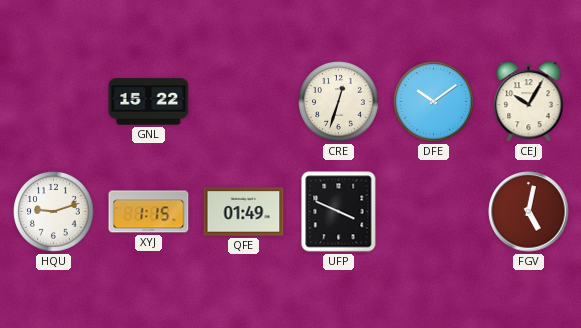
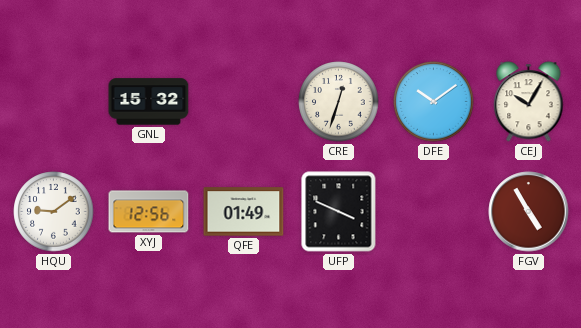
GNL: 15:22 -> 15:32 (149, 102)
HQU: 9:12 -> 9:09 (54, 212)
XYJ: 1:15 -> 12:56 (149, 212)
FGV: 5:02 -> 4:55 (529, 212)
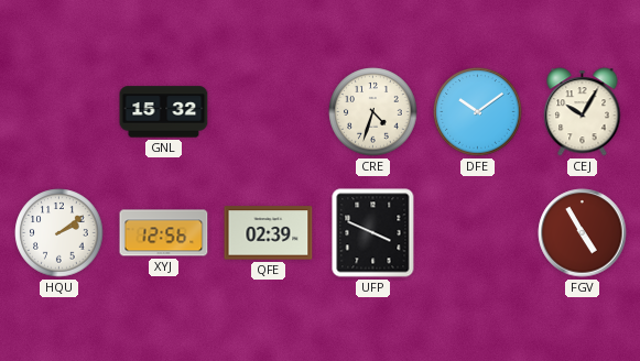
CRE: 12:33 -> 4:33 (373, 112)
HQU: 9:09 -> 2:09 (59, 233)
QFE: 01:49 -> 02:39 (269, 233)
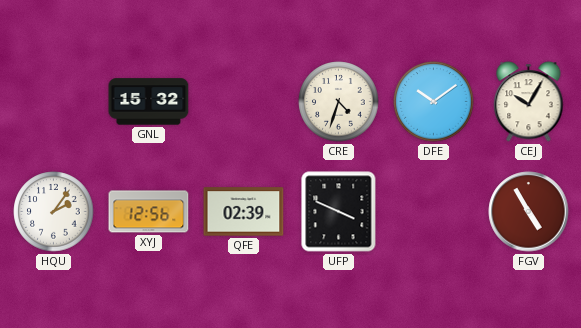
HQU: 2:09 -> 2:06 (54, 212)
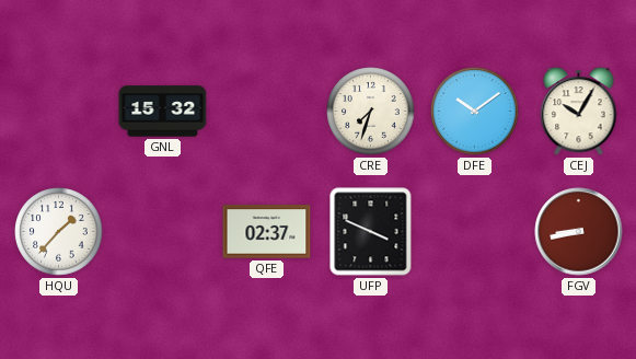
CRE: 4:33 -> 7:33 (371, 112)
HQU: 2:06 -> 1:37 (59, 232)
XYJ: 12:56 -> none (149, 212)
QFE: 02:39 -> 02:37 (267, 232)
FGV: 4:55 -> 8:43 (579, 232)
